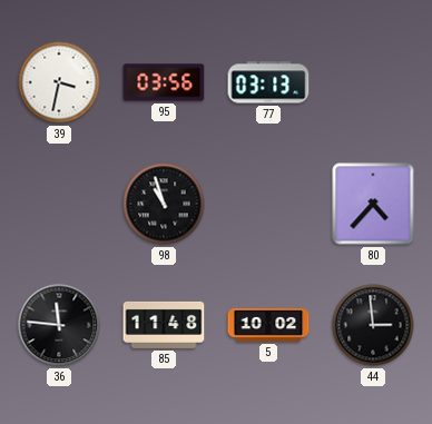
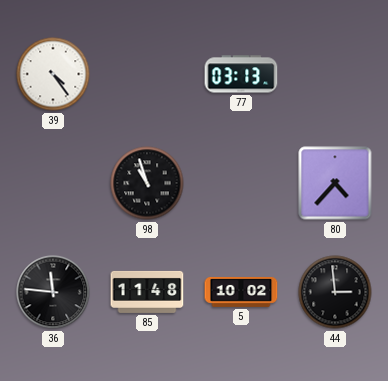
39: 3:32 -> 4:24 (53, 74)
95: 03:56 -> none (164, 82)
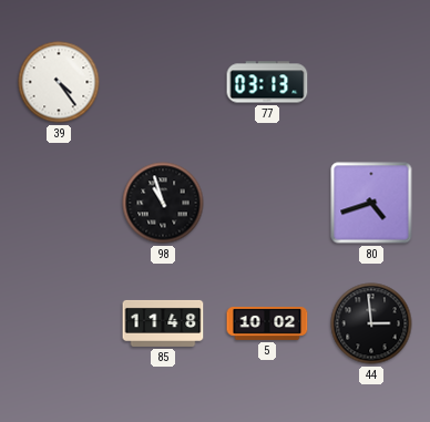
80: 4:37 -> 4:42 (371, 203)
36: 11:46 -> none (53, 292)
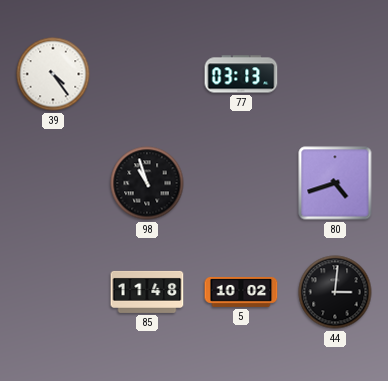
44: 2:59 -> 3:01 (335, 292)
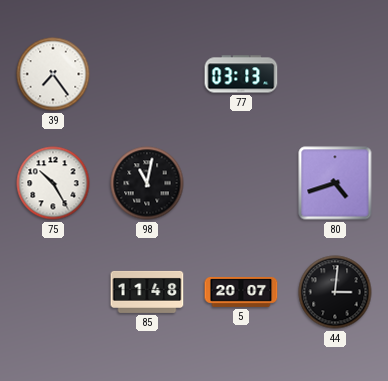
39: 4:24 -> 7:24 (53, 74)
75: none -> 10:25 (53, 183)
98: 10:57 -> 11:02 (147, 183)
5: 10:02 -> 20:07 (241, 292)
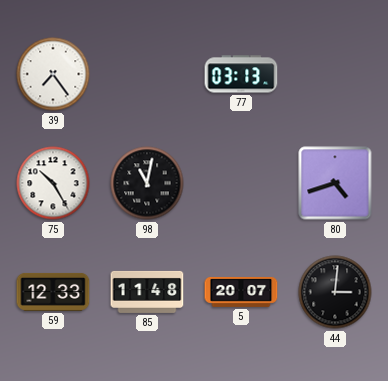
59: none -> 12:33 (53, 292)
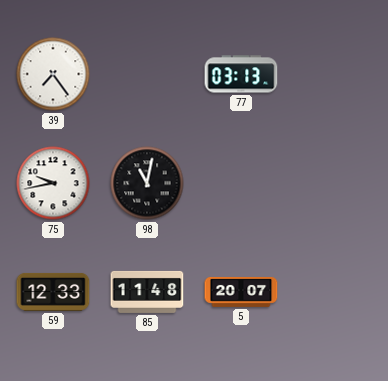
75: 10:25 -> 9:43 (53, 183)
80: 4:42 -> none (335, 183)
44: 3:01 -> none (335, 292)
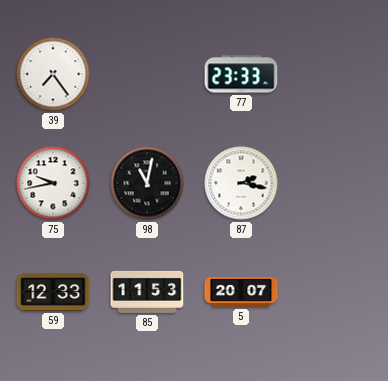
77: 03:13 -> 23:33 (241, 74)
87: none -> 2:17 (241, 183)
85: 11:48 -> 11:53 (147, 292)
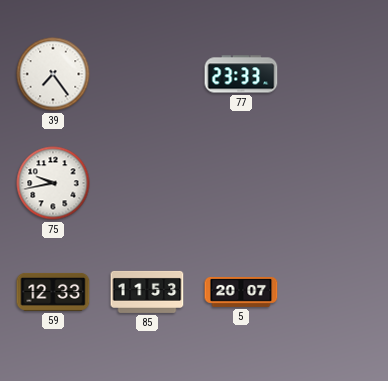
98: 11:02 -> none (147, 183)
87: 2:17 -> none (241, 183)
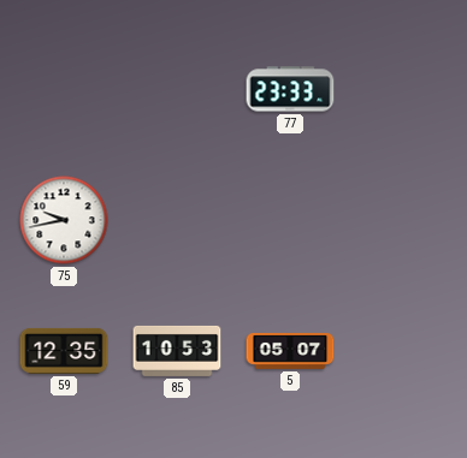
39: 7:24 -> none (53, 74)
59: 12:33 -> 12:35 (64, 351)
85: 11:53 -> 10:53 (177, 351)
5: 20:07 -> 05:07 (290, 351)
